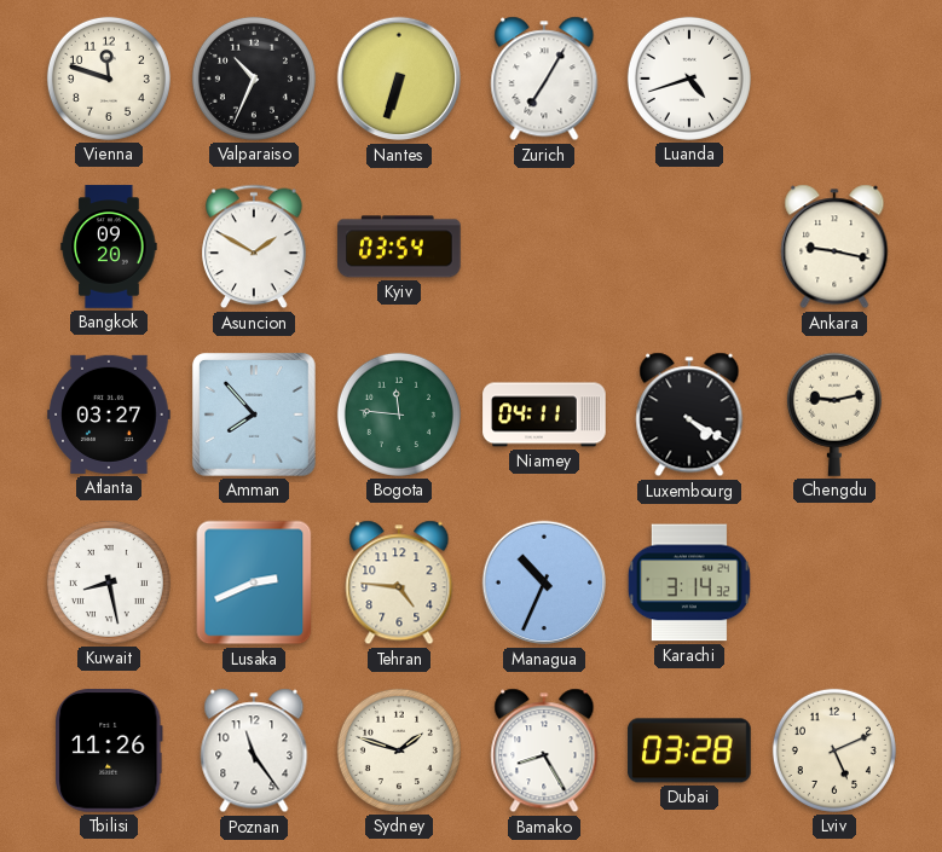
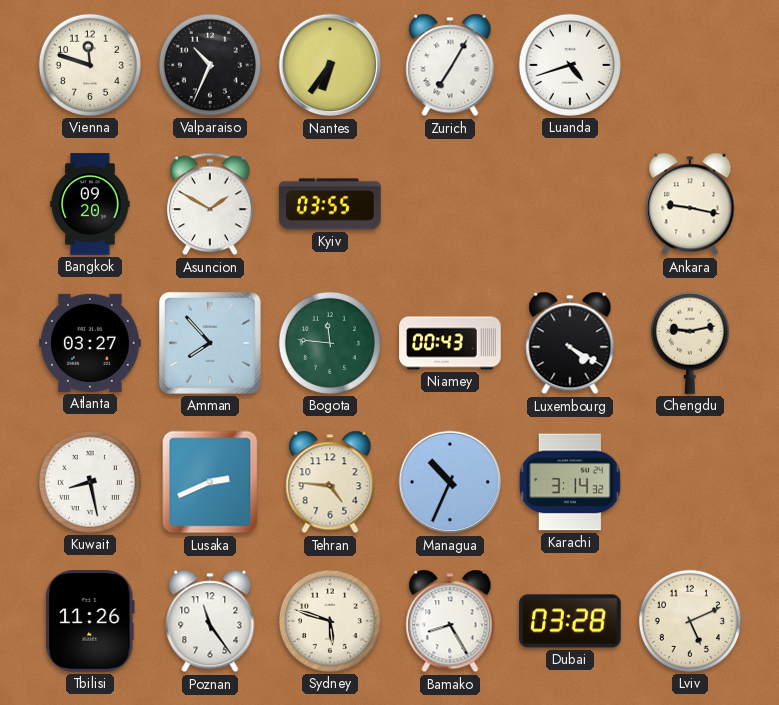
Nantes: 6:33 -> 6:36 (330, 65)
Kyiv: 03:54 -> 03:55 (330, 204)
Niamey: 04:11 -> 00:43 (450, 343)
Sydney: 1:48 -> 5:48 (330, 621)
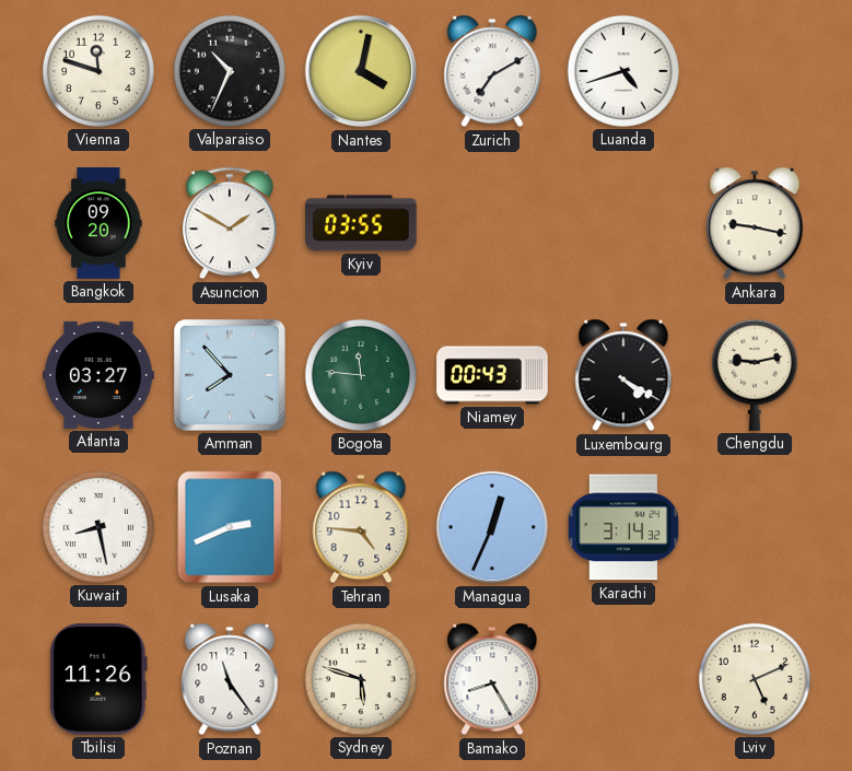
Nantes: 6:36 -> 4:02 (361, 71)
Zurich: 7:05 -> 7:10 (492, 71)
Managua: 10:34 -> 12:34 (492, 527)
Dubai: 03:28 -> none (570, 621)
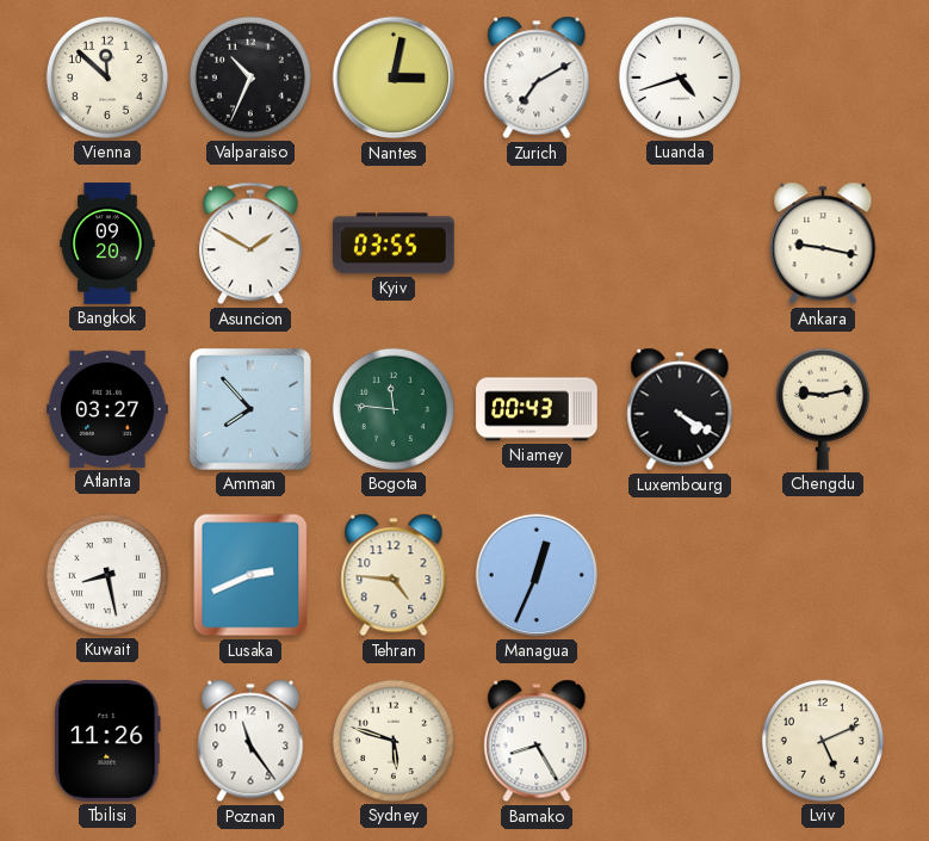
Vienna: 11:48 -> 11:52 (107, 78)
Nantes: 4:02 -> 3:02 (394, 78)
Karachi: 3:14 -> none (623, 527)
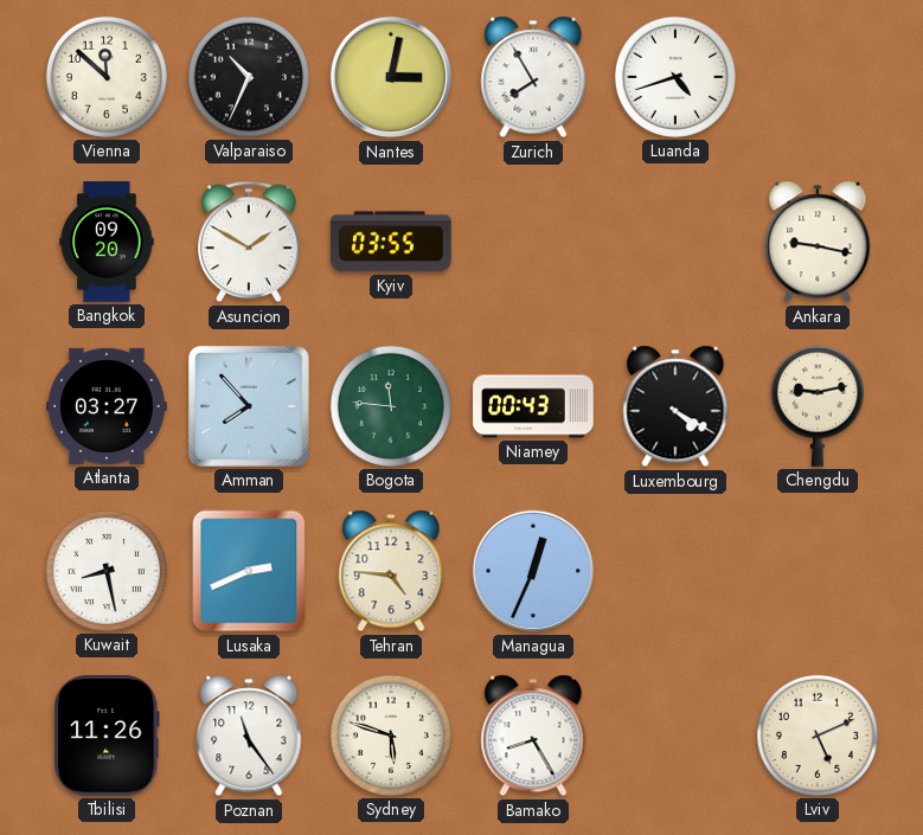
Zurich: 7:10 -> 7:55 (533, 77)
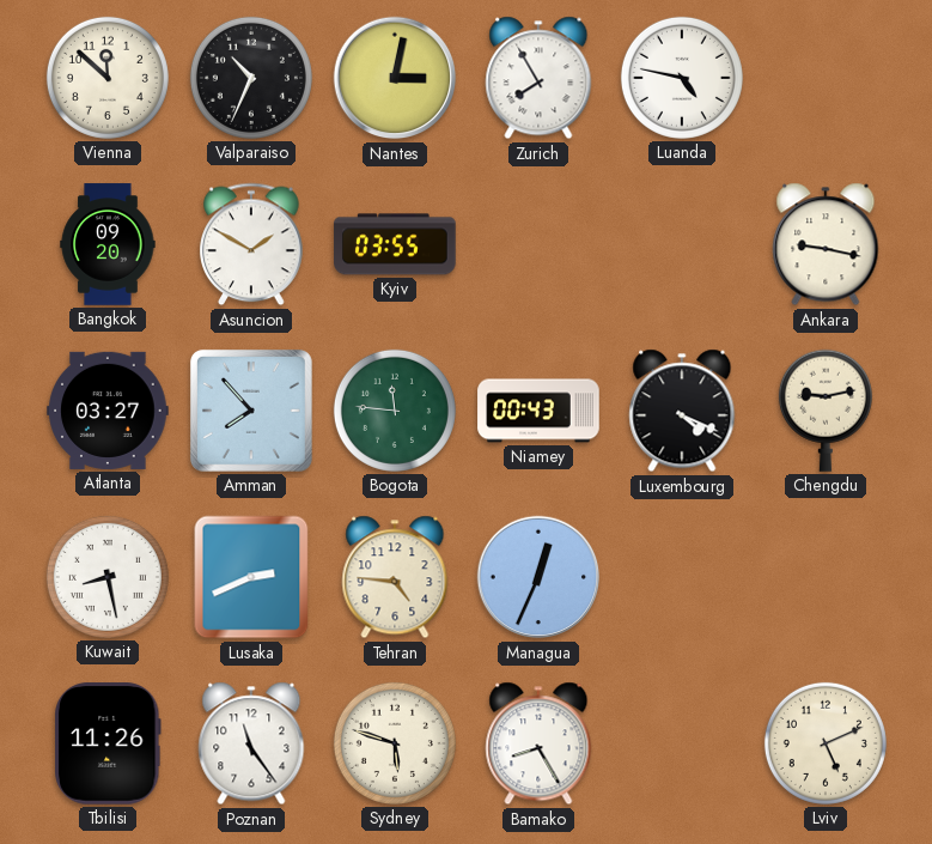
Luanda: 4:42 -> 4:47 (682, 78)
Luxembourg: 4:20 -> 4:19 (682, 411)
